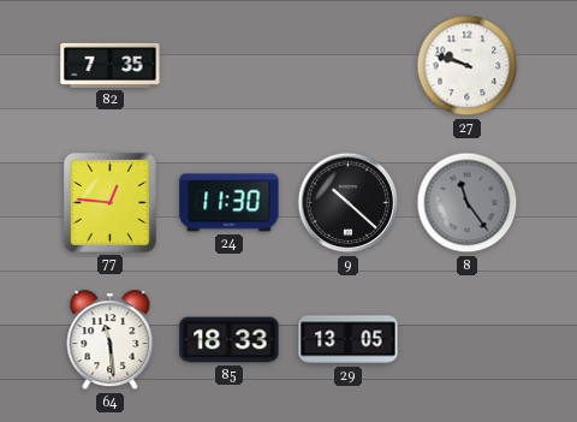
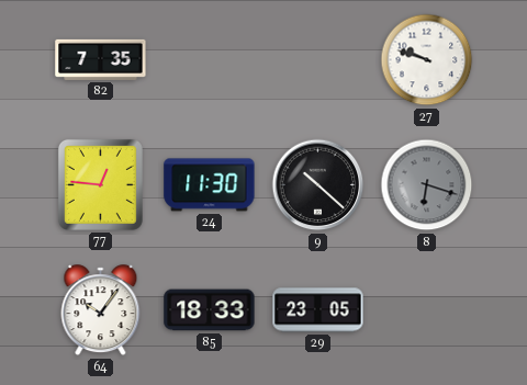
8: 11:24 -> 6:18 (427, 185)
64: 11:29 -> 10:06 (101, 310)
29: 13:05 -> 23:05 (318, 310)
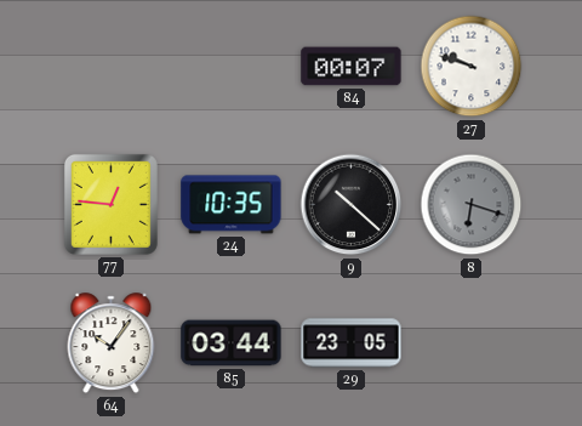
82: 7:35 -> none (101, 59)
84: none -> 00:07 (352, 67)
24: 11:30 -> 10:35 (232, 205)
85: 18:33 -> 03:44 (232, 343)
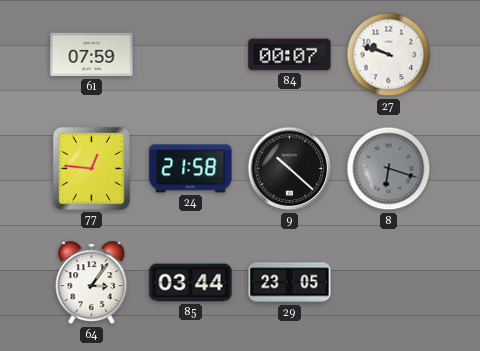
61: none -> 07:59 (92, 55)
24: 10:35 -> 21:58 (191, 169)
64: 10:06 -> 3:06 (92, 283)
